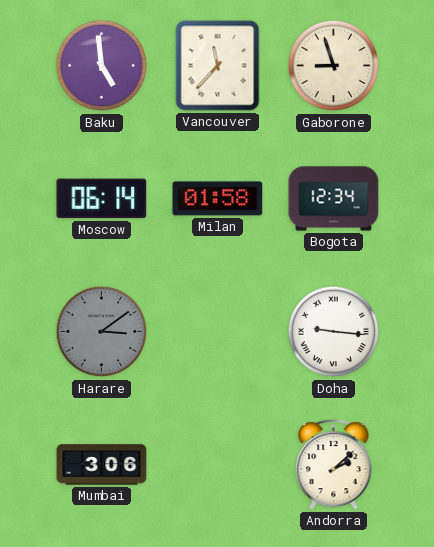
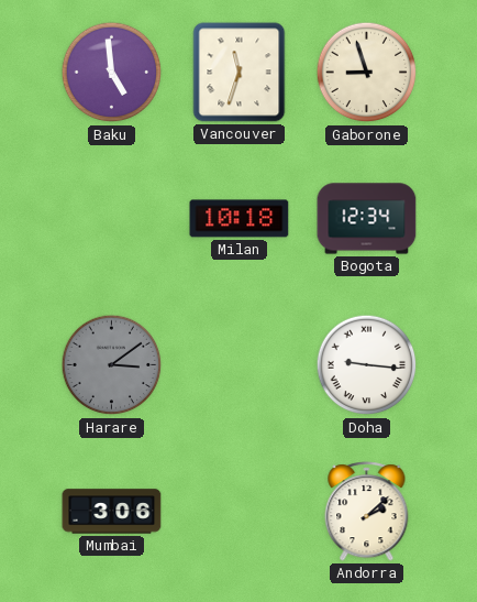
Vancouver: 11:37 -> 11:33 (240, 73)
Moscow: 06:14 -> none (102, 199)
Milan: 01:58 -> 10:18 (240, 219)
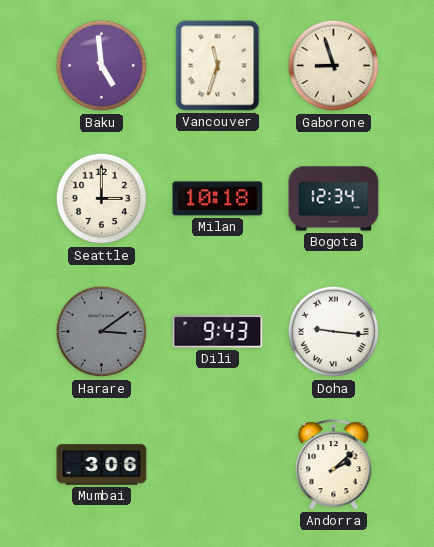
Seattle: none -> 3:00 (102, 199)
Dili: none -> 9:43 (218, 332)
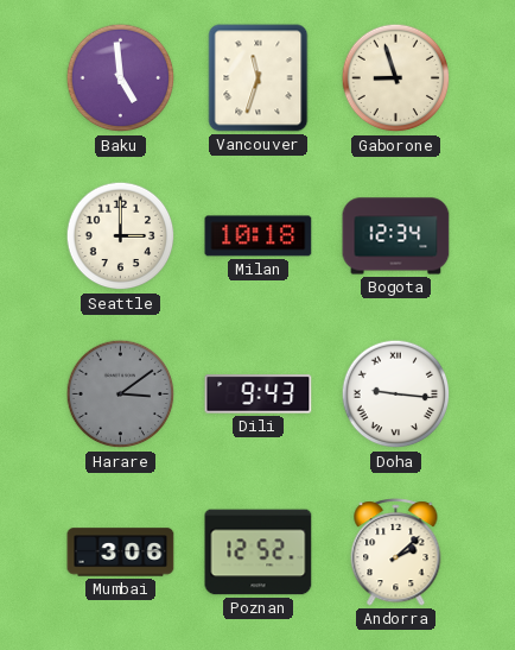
Poznan: none -> 12:52 (259, 553)
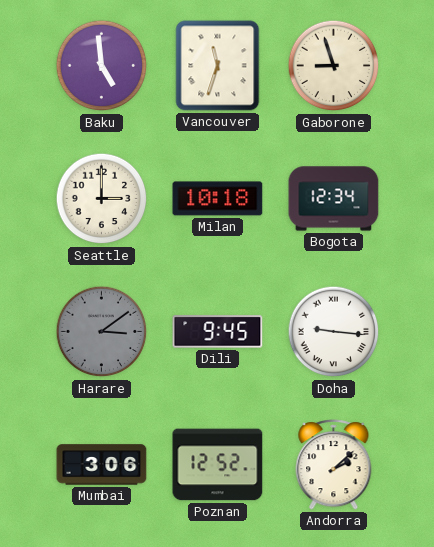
Dili: 9:43 -> 9:45 (218, 332)
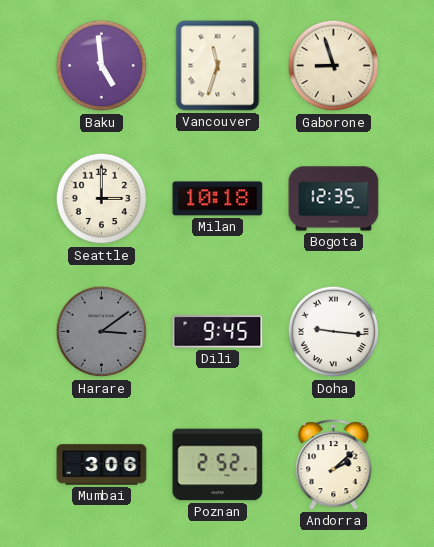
Bogota: 12:34 -> 12:35 (334, 199)
Poznan: 12:52 -> 2:52 (218, 465)
